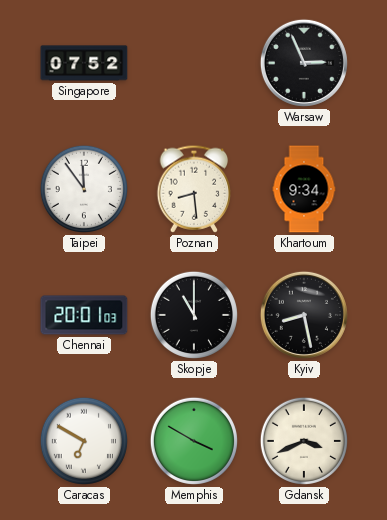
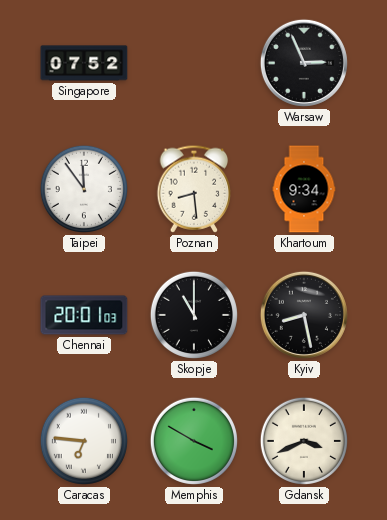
Caracas: 6:50 -> 6:46 (84, 441)
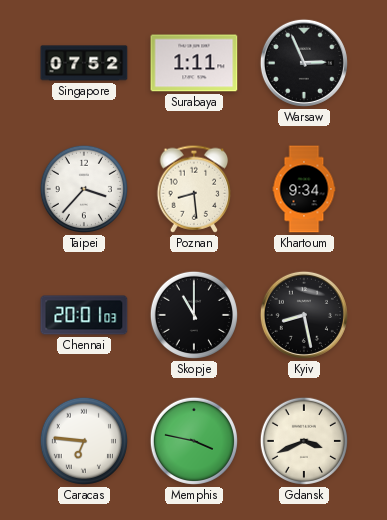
Surabaya: none -> 1:11 (194, 63)
Taipei: 11:54 -> 3:37 (84, 189)
Memphis: 3:50 -> 3:47 (194, 441)
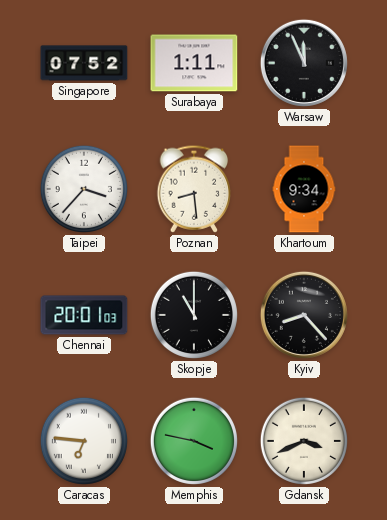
Warsaw: 2:56 -> 11:56 (304, 63)
Kyiv: 8:28 -> 8:23 (304, 315)
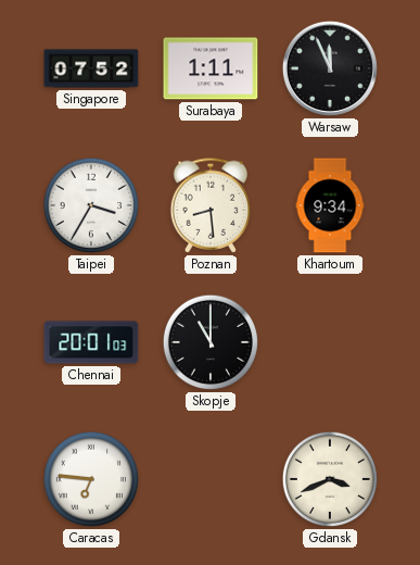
Taipei: 3:37 -> 3:35 (91, 205)
Kyiv: 8:23 -> none (304, 315)
Memphis: 3:47 -> none (194, 441)
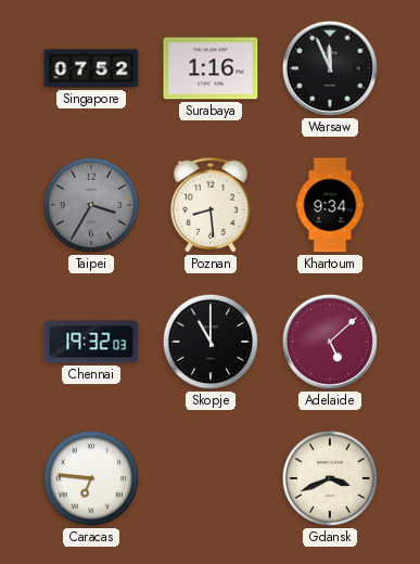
Surabaya: 1:11 -> 1:16 (211, 68)
Taipei dial: white -> grey (91, 205)
Chennai: 20:01 -> 19:32 (91, 342)
Adelaide: none -> 5:08 (330, 342)
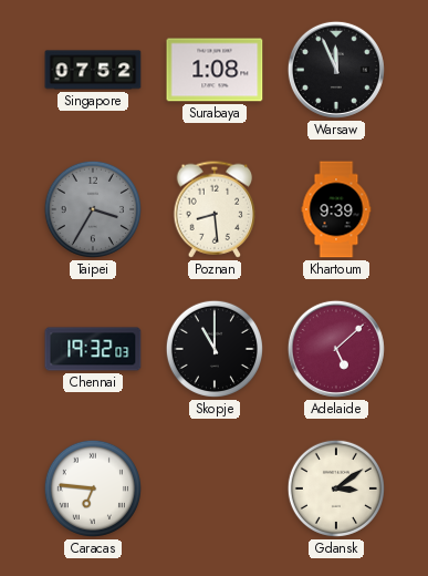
Surabaya: 1:16 -> 1:08 (215, 70)
Khartoum: 9:34 -> 9:39 (336, 209)
Gdansk: 3:41 -> 3:09 (336, 488)
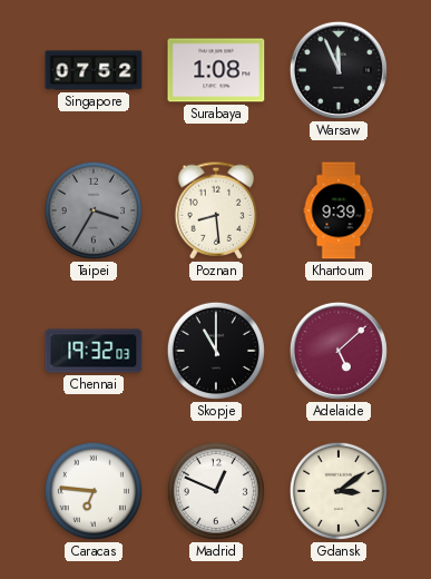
Madrid: none -> 12:49 (216, 491)
